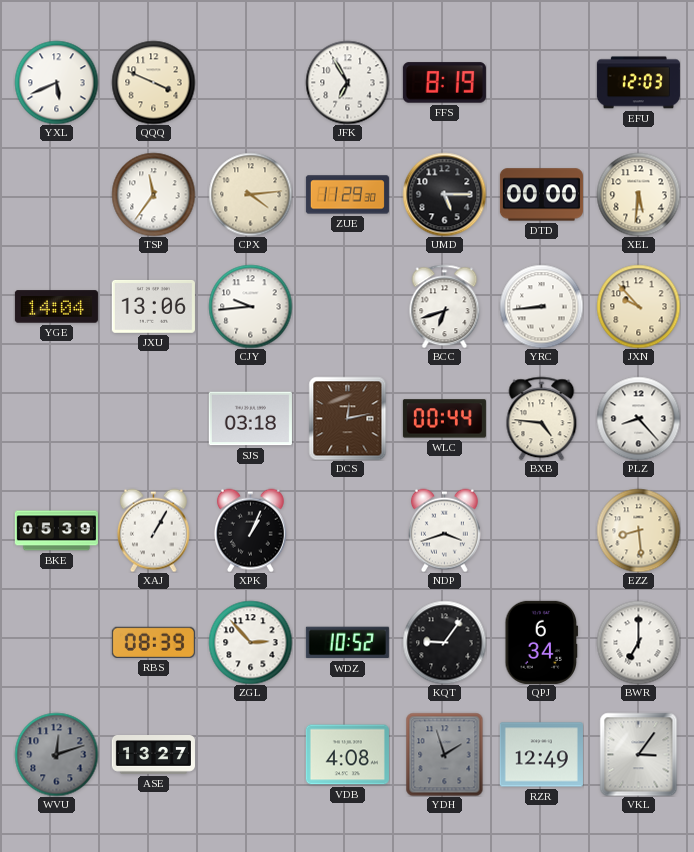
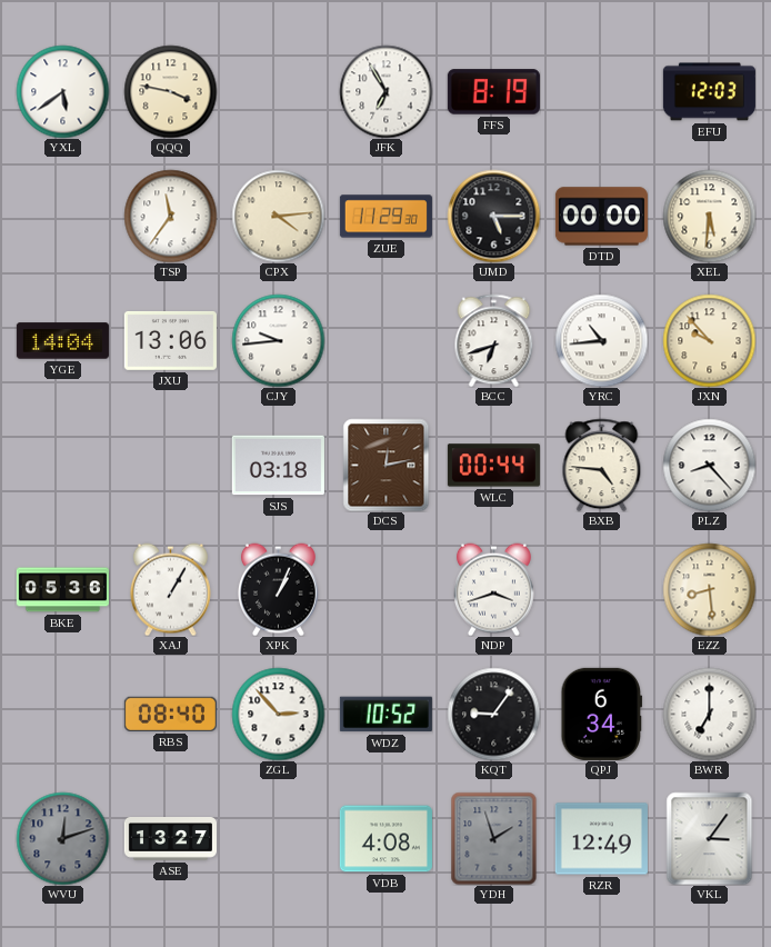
YXL: 5:41 -> 5:39 (62, 91)
QQQ: 3:49 -> 3:47 (170, 91)
YRC: 8:44 -> 10:44 (601, 340)
BKE: 05:39 -> 05:36 (62, 590)
RBS: 08:39 -> 08:40 (170, 714)
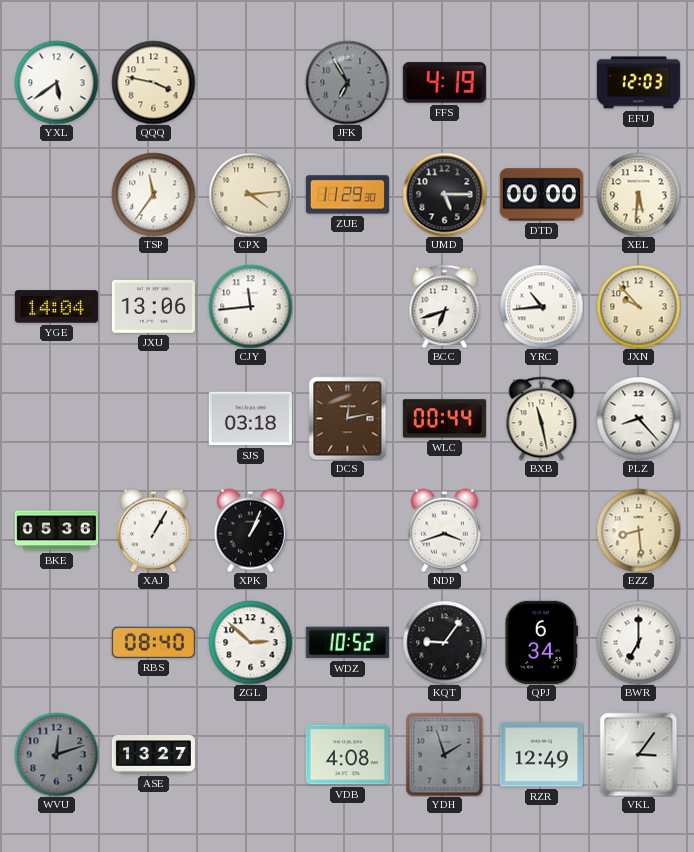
JFK dial: white -> grey (347, 82)
FFS: 8:19 -> 4:19 (444, 83)
CJY: 9:44 -> 11:44 (250, 306)
BXB: 4:46 -> 11:28 (542, 418)
ZGL: 2:53 -> 2:52 (250, 642)
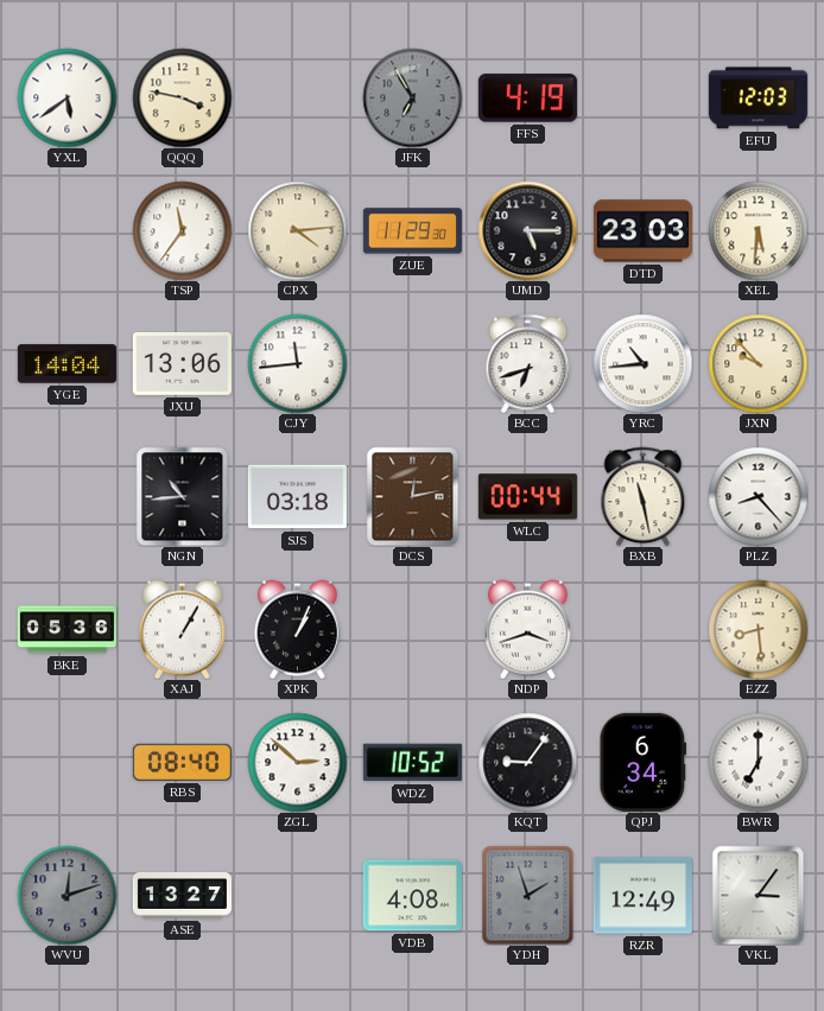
DTD: 00:00 -> 23:03 (642, 231)
NGN: none -> 10:44 (183, 496)
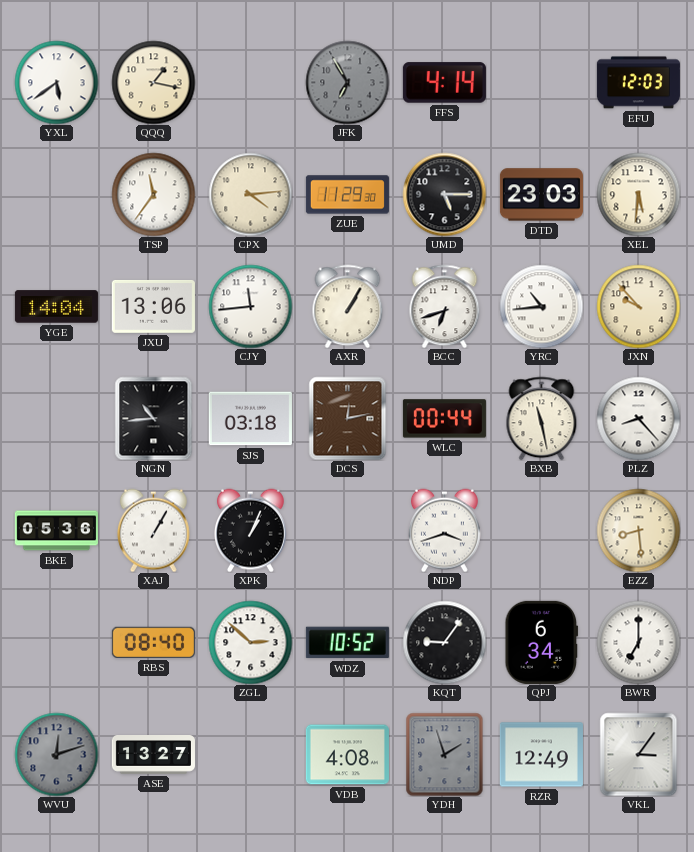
QQQ: 3:47 -> 1:17 (153, 82)
FFS: 4:19 -> 4:14 (444, 83)
AXR: none -> 1:05 (348, 306)
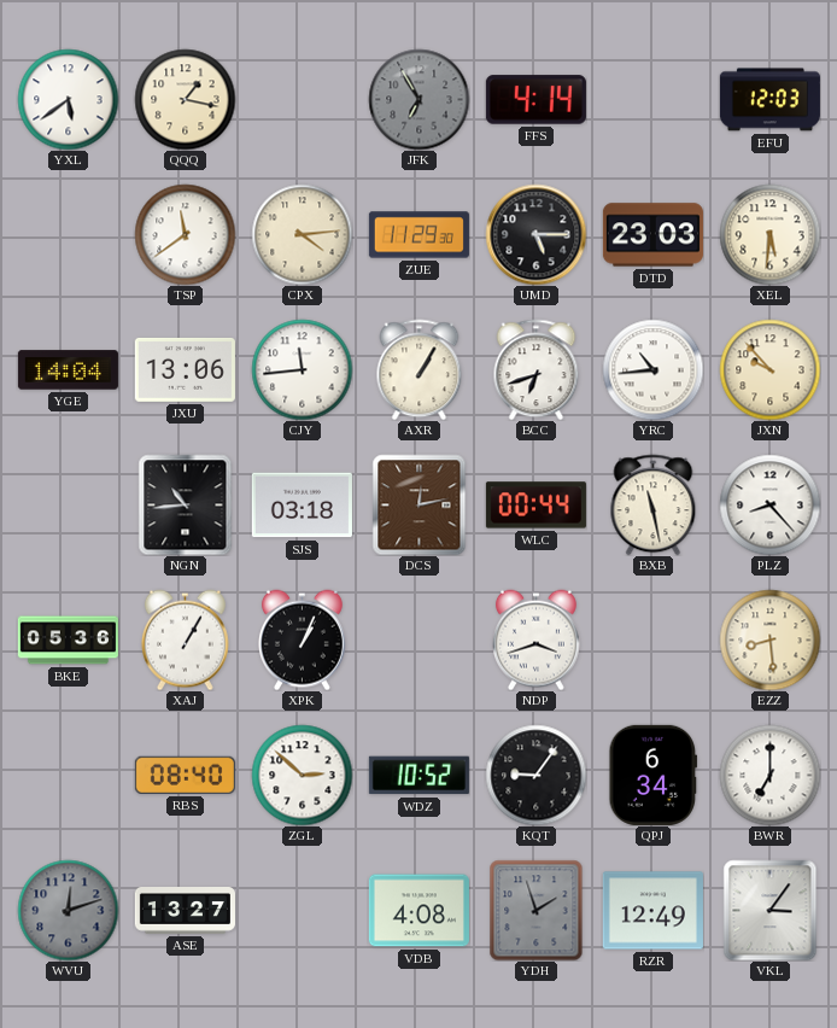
TSP: 11:36 -> 11:39 (185, 234)
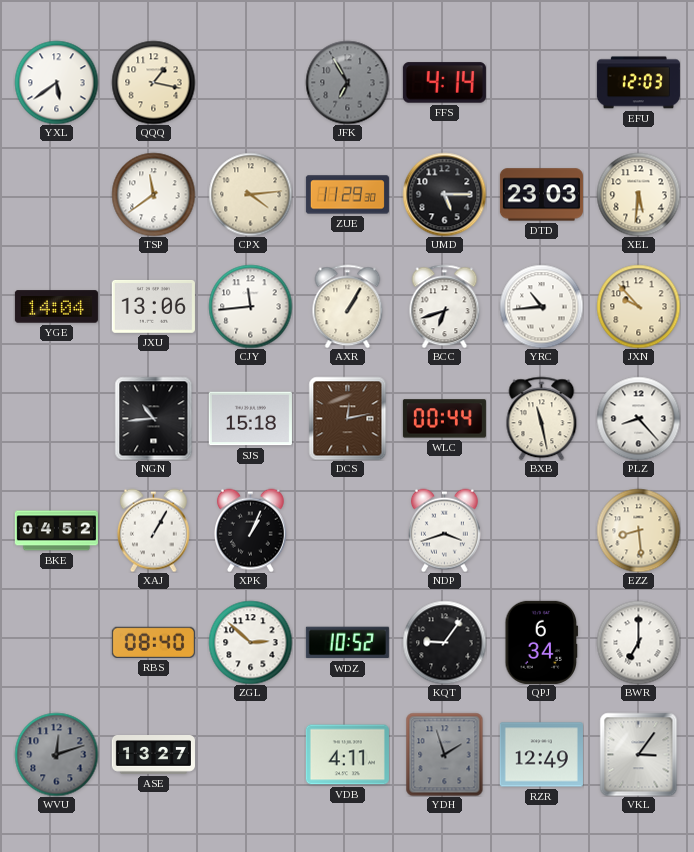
SJS: 03:18 -> 15:18 (250, 419)
BKE: 05:36 -> 04:52 (56, 531)
VDB: 4:08 -> 4:11 (347, 755)
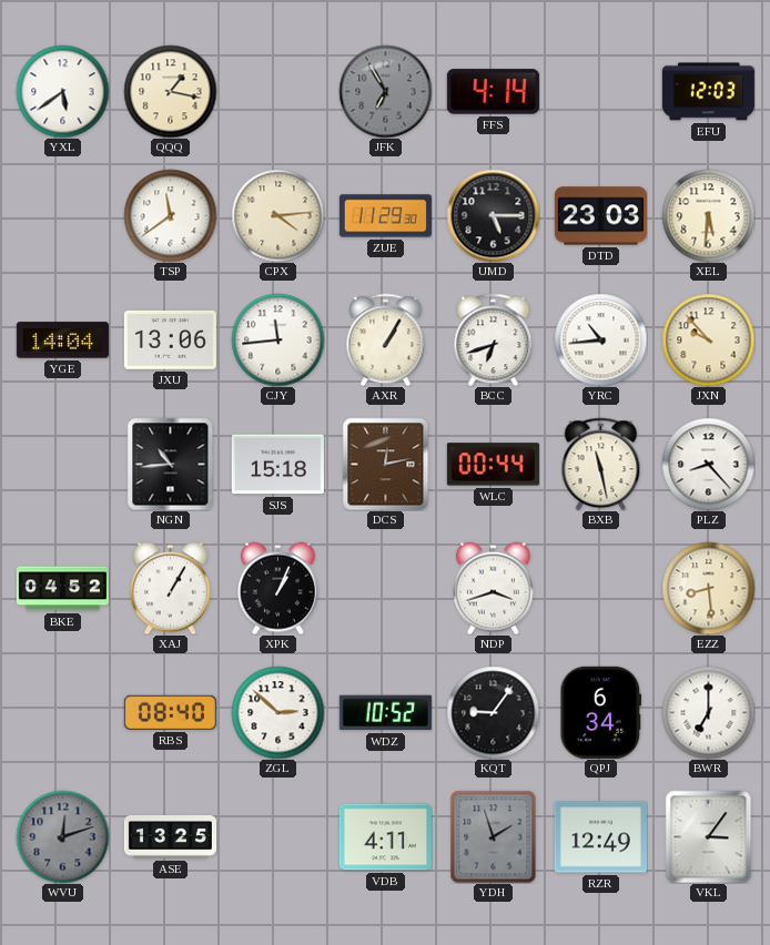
ASE: 13:27 -> 13:25 (170, 837)
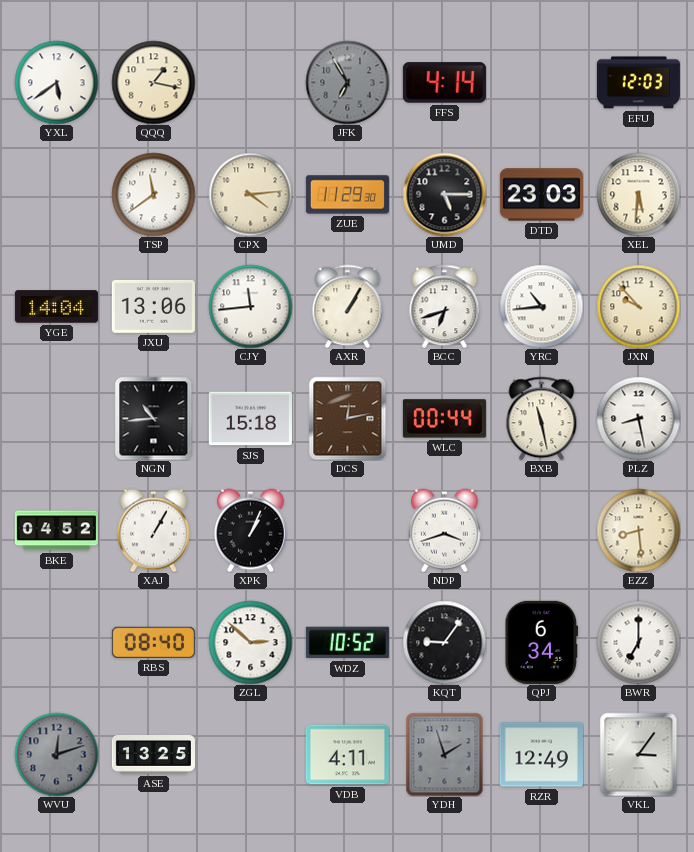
PLZ: 8:23 -> 8:28 (638, 418)
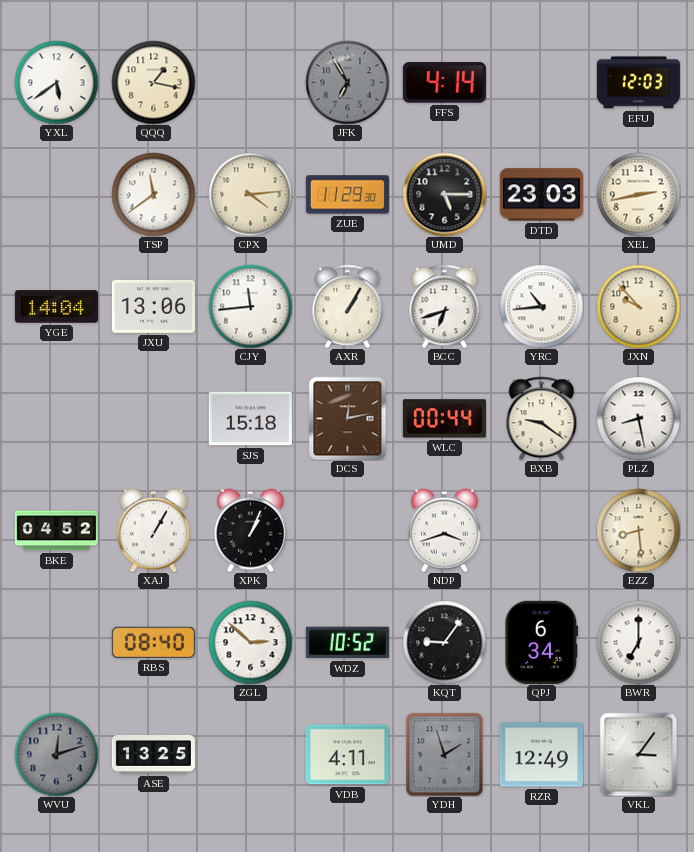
XEL: 5:31 -> 2:43 (638, 194)
NGN: 10:44 -> none (154, 418)
BXB: 11:28 -> 9:21 (542, 418)
